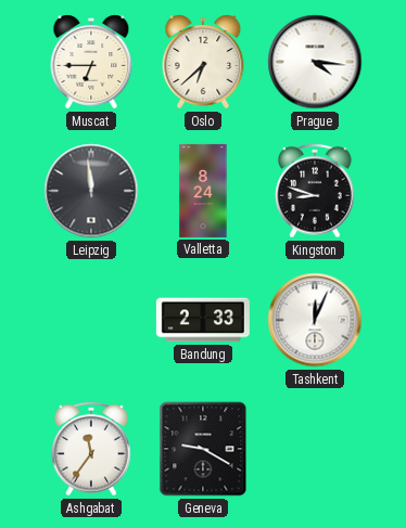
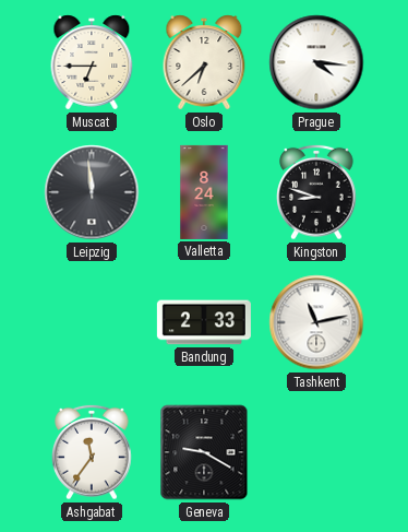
Tashkent: 12:04 -> 11:13 (316, 322)
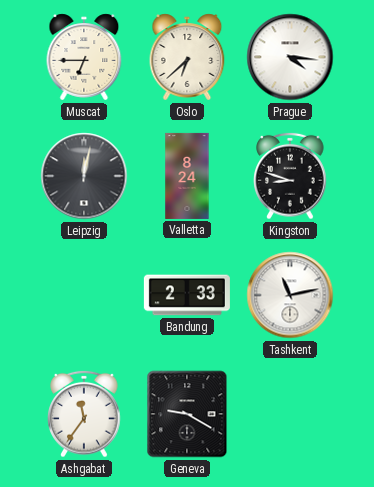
Leipzig: 11:59 -> 12:02 (84, 176)
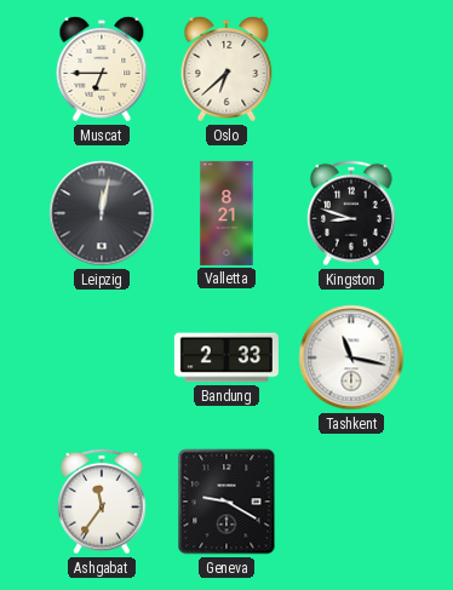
Prague: 4:16 -> none (290, 57)
Valletta: 8:24 -> 8:21 (226, 213)
Tashkent: 11:13 -> 11:17 (351, 357)
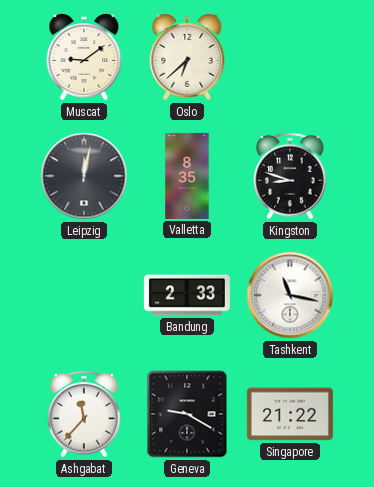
Muscat: 6:45 -> 9:09 (84, 57)
Valletta: 8:21 -> 8:35 (187, 176)
Ashgabat: 11:36 -> 11:37 (84, 414)
Singapore: none -> 21:22 (290, 414)
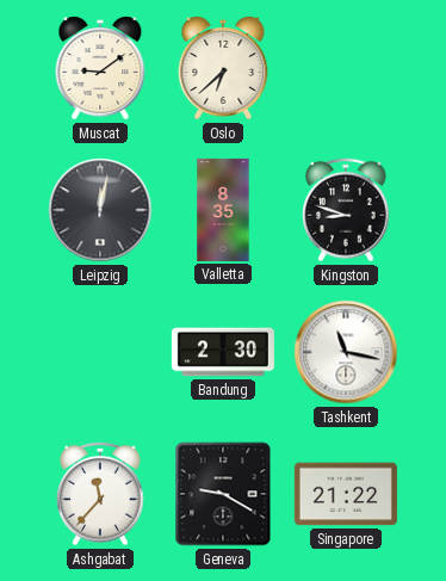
Bandung: 2:33 -> 2:30 (223, 352)
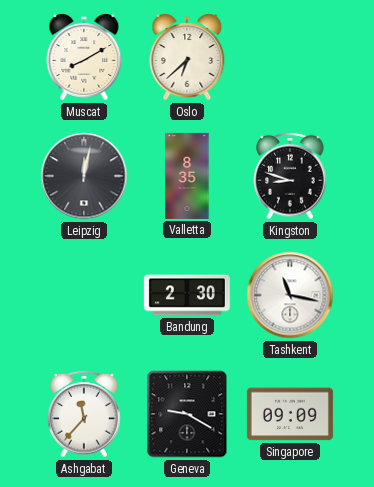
Muscat: 9:09 -> 8:10 (84, 57)
Singapore: 21:22 -> 09:09 (290, 414)
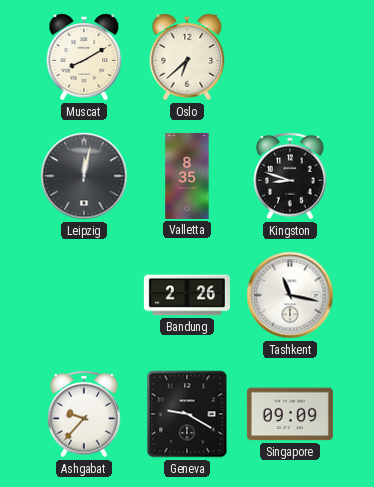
Bandung: 2:30 -> 2:26 (187, 295)
Ashgabat: 11:37 -> 9:37 (84, 414)
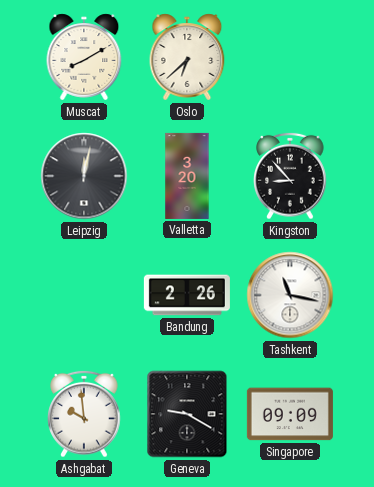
Valletta: 8:35 -> 3:20 (187, 176)
Kingston: 8:48 -> 8:53 (290, 176)
Ashgabat: 9:37 -> 9:59 (84, 414)
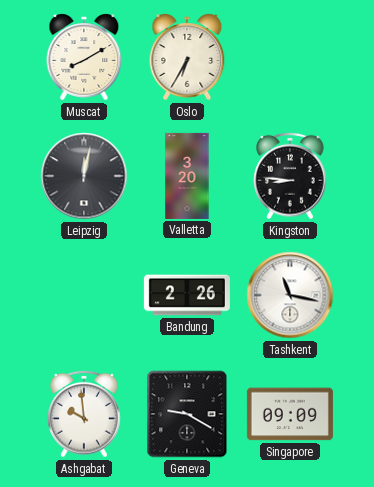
Oslo: 6:38 -> 6:35 (187, 57)
Kingston: 8:53 -> 8:46 (290, 176)
